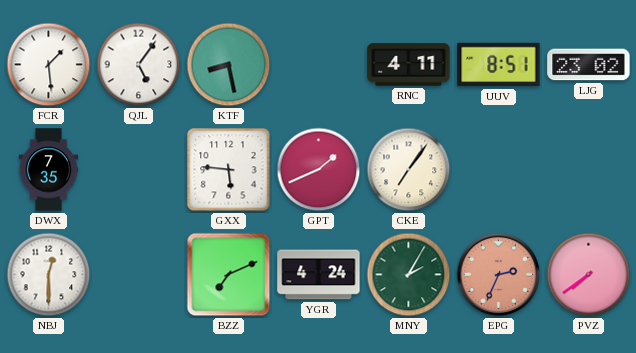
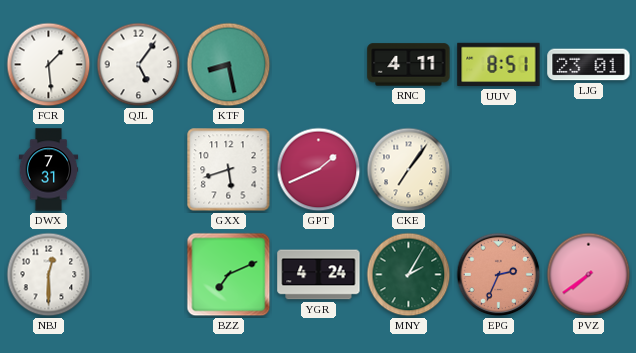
LJG: 23:02 -> 23:01 (589, 65)
DWX: 7:35 -> 7:31 (49, 170)
GXX: 5:46 -> 5:42 (229, 170)
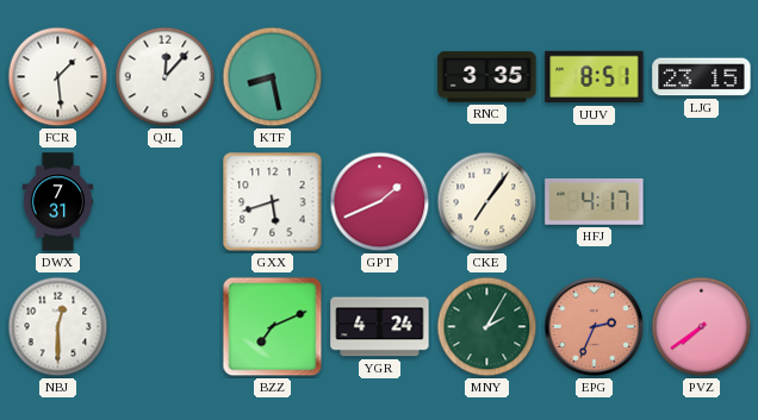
QJL: 5:06 -> 12:07 (166, 77)
RNC: 4:11 -> 3:35 (487, 77)
LJG: 23:01 -> 23:15 (702, 77)
HFJ: none -> 4:17 (595, 202)
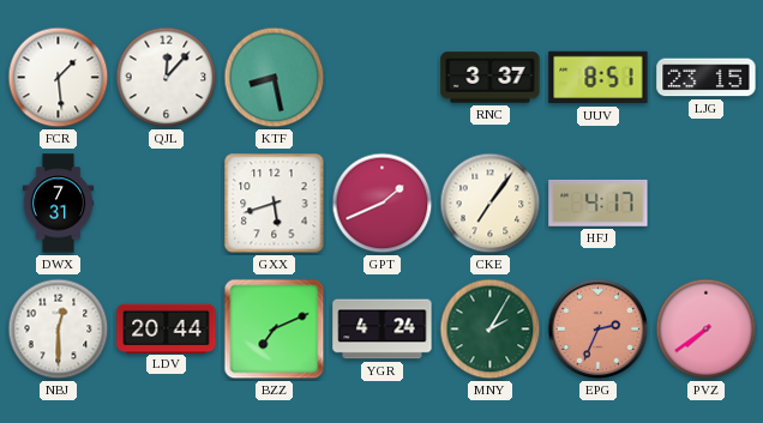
RNC: 3:35 -> 3:37 (491, 78)
LDV: none -> 20:44 (167, 328)
